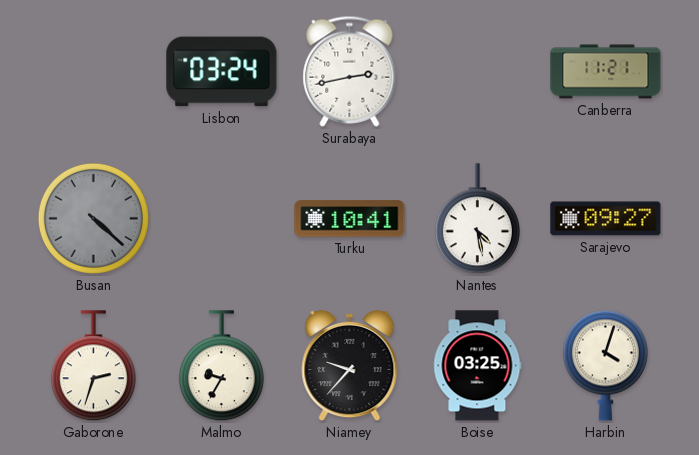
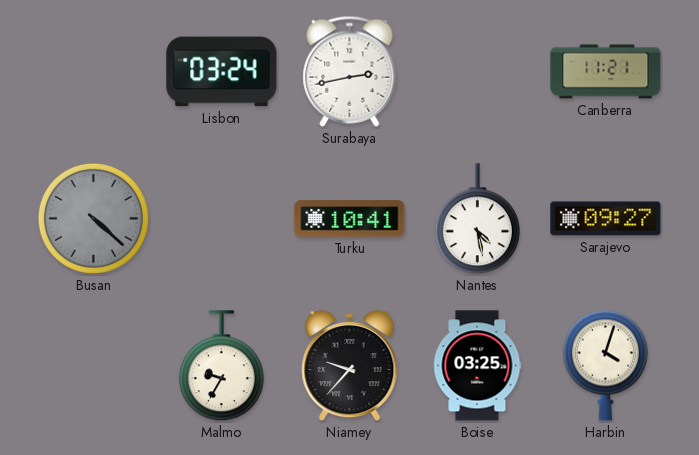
Gaborone: 2:33 -> none (93, 366)
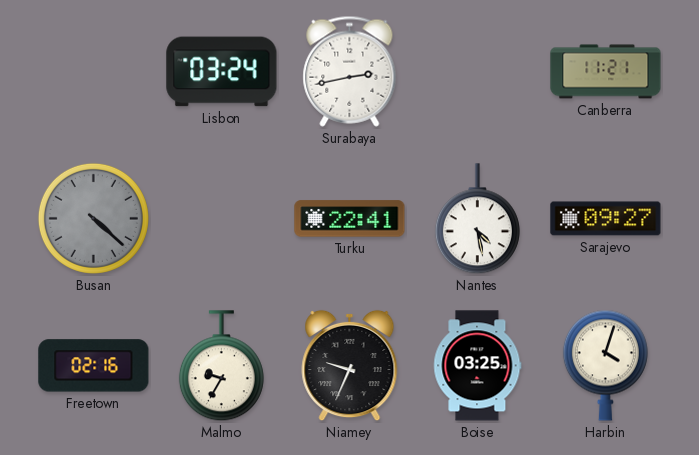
Turku: 10:41 -> 22:41 (350, 219)
Freetown: none -> 02:16 (94, 366)
Niamey: 9:37 -> 9:34 (350, 366)
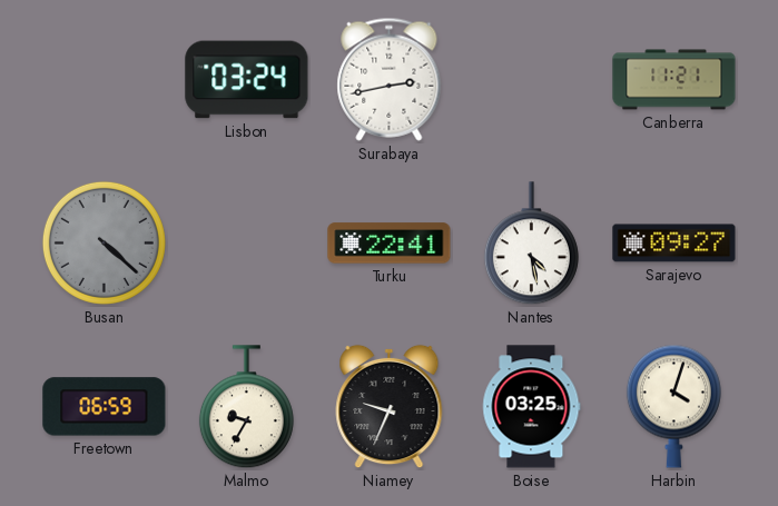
Freetown: 02:16 -> 06:59 (105, 407)
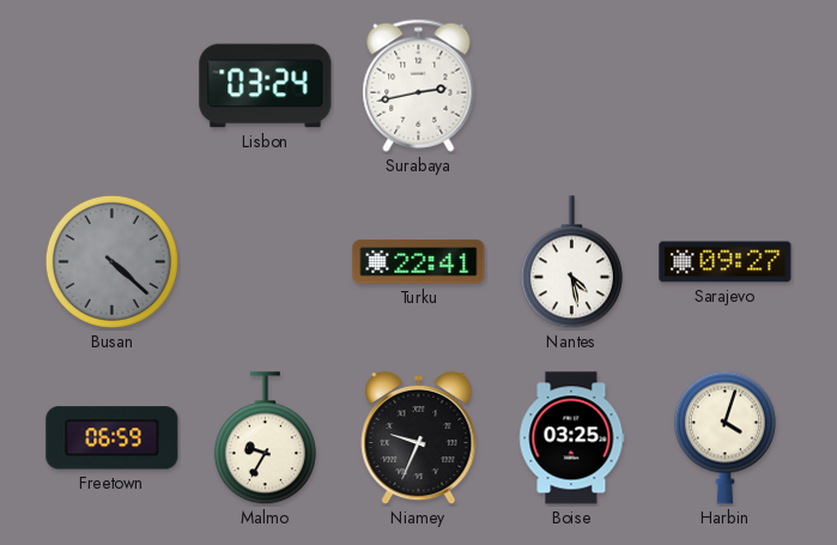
Canberra: 11:21 -> none (674, 80)
